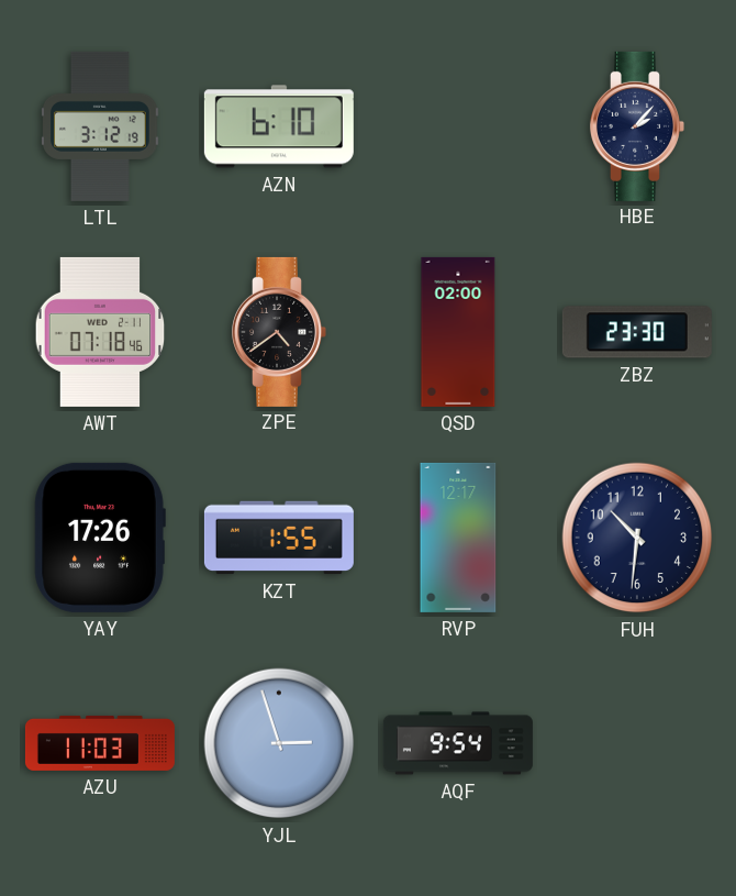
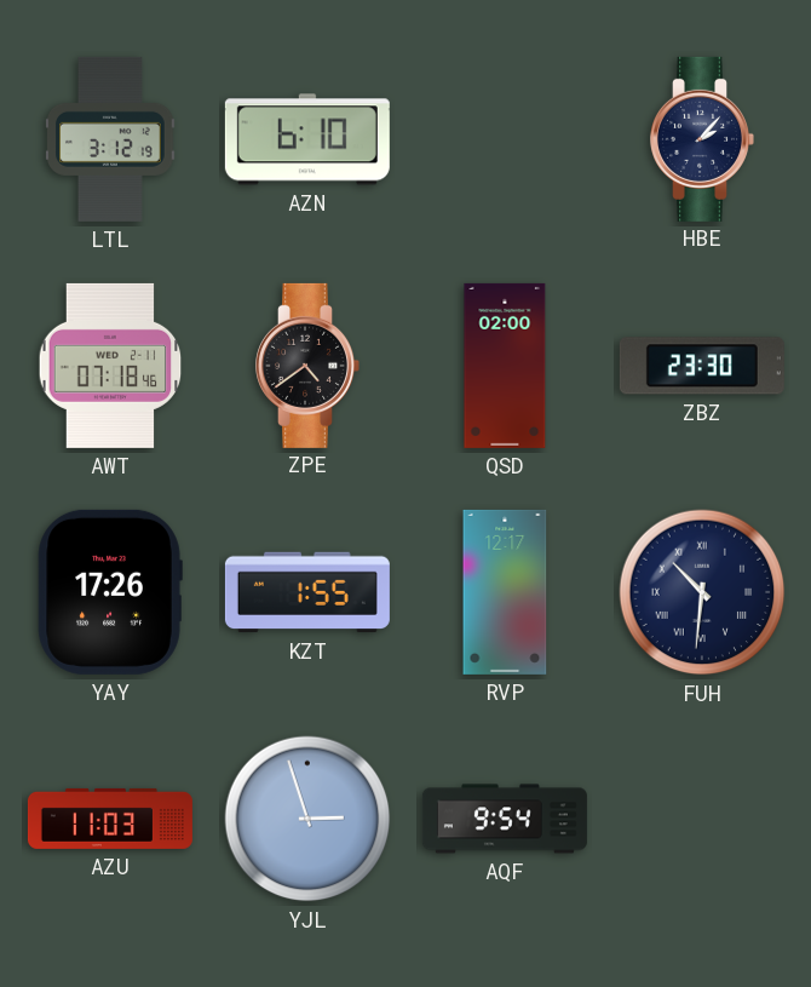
FUH numerals: Arabic -> Roman (702, 592)
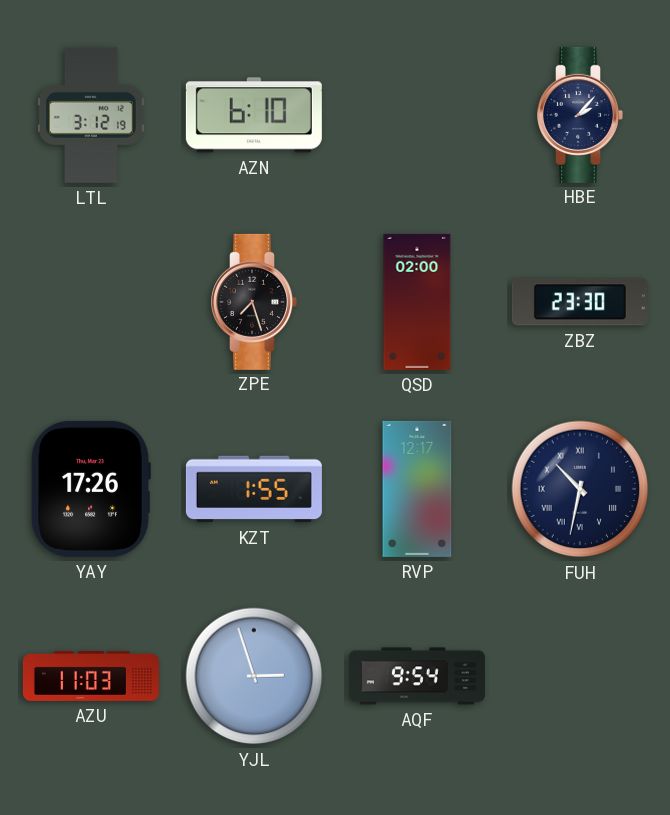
AWT: 07:18 -> none (110, 366)
ZPE: 4:39 -> 7:27 (254, 302)
FUH: 10:31 -> 10:32 (580, 489)
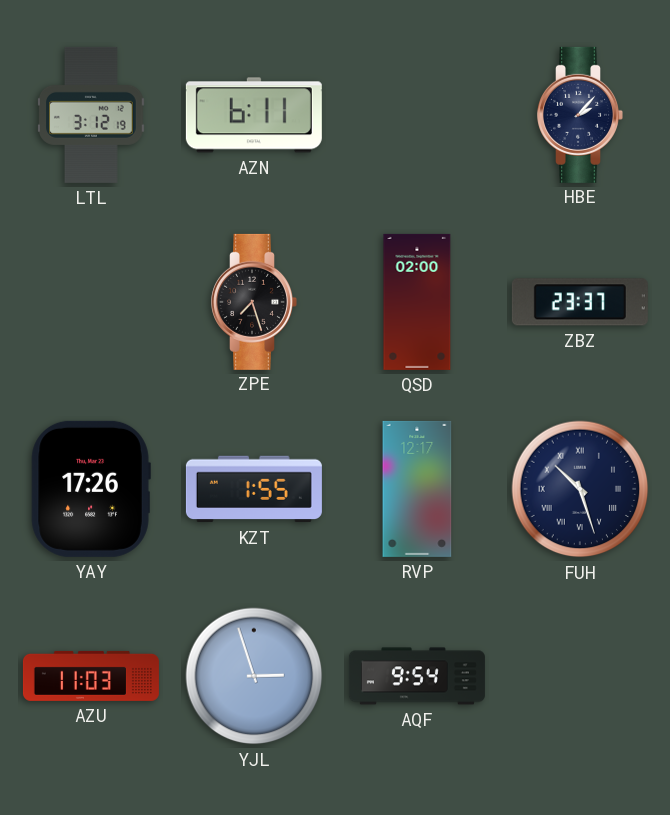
AZN: 6:10 -> 6:11 (254, 115)
ZBZ: 23:30 -> 23:37 (580, 302)
FUH: 10:32 -> 10:27 (580, 489)
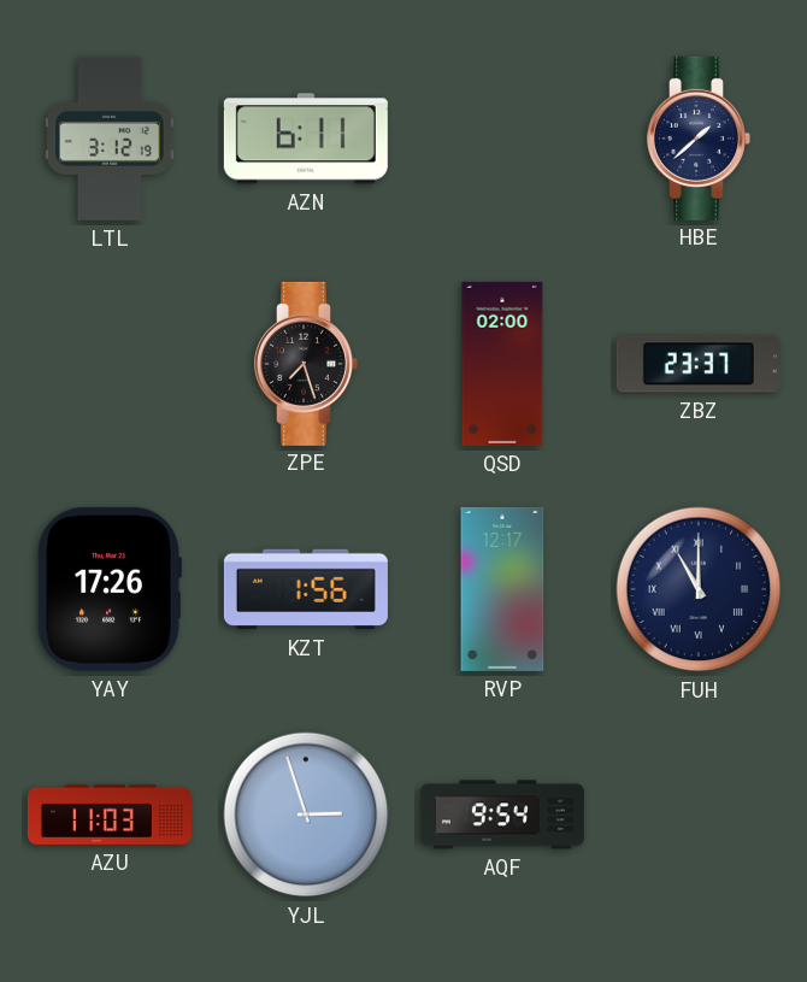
HBE: 2:07 -> 1:38 (699, 139)
KZT: 1:55 -> 1:56 (306, 589)
FUH: 10:27 -> 11:00 (699, 589)
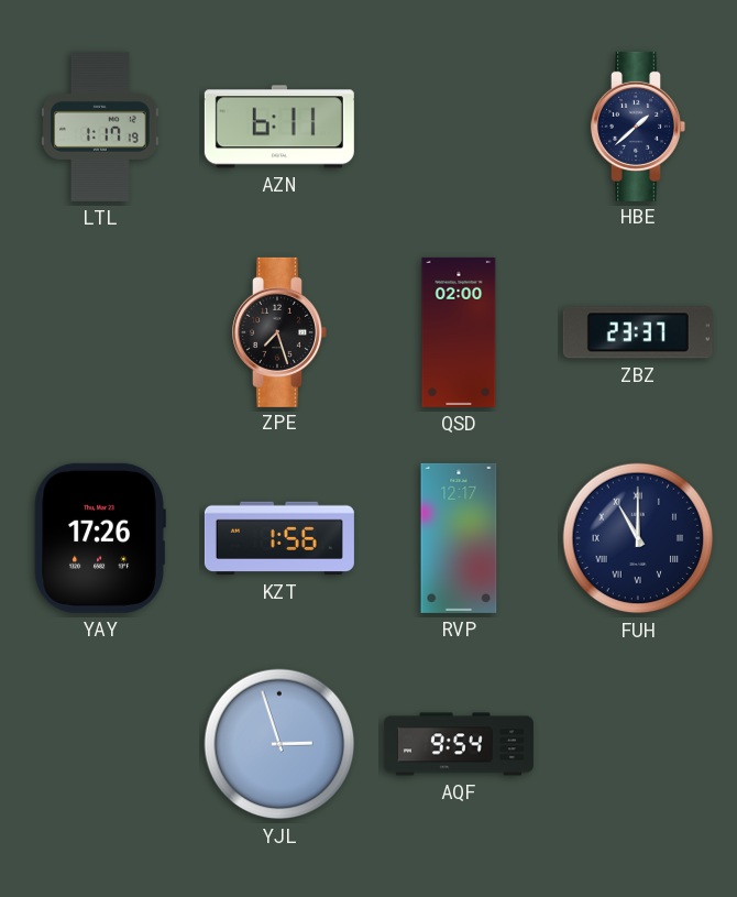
LTL: 3:12 -> 1:17 (100, 127)
AZU: 11:03 -> none (110, 815)
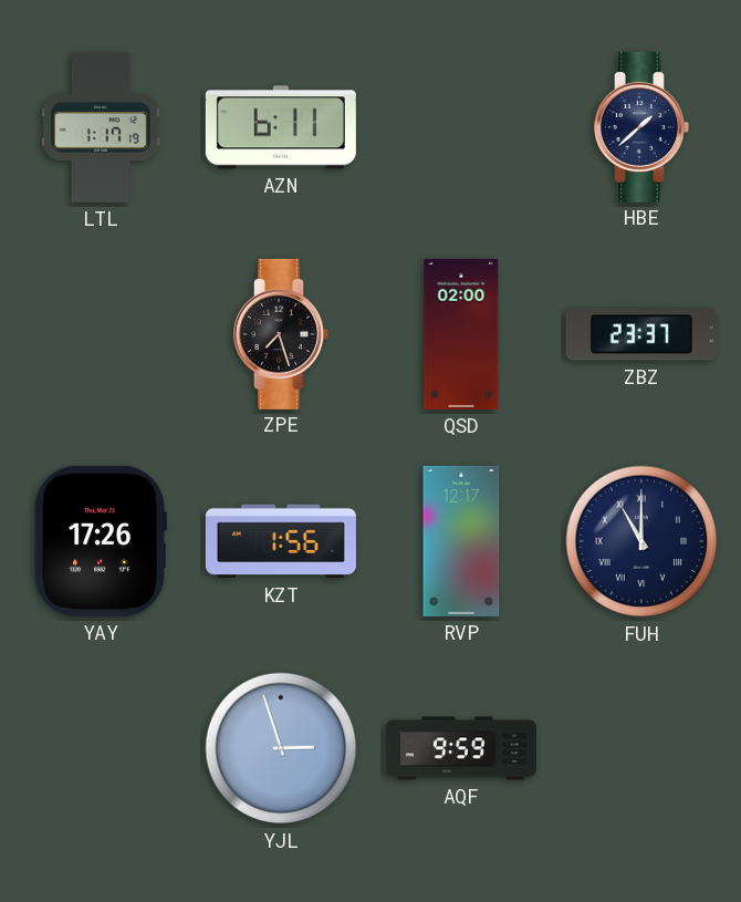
AQF: 9:54 -> 9:59 (461, 748)
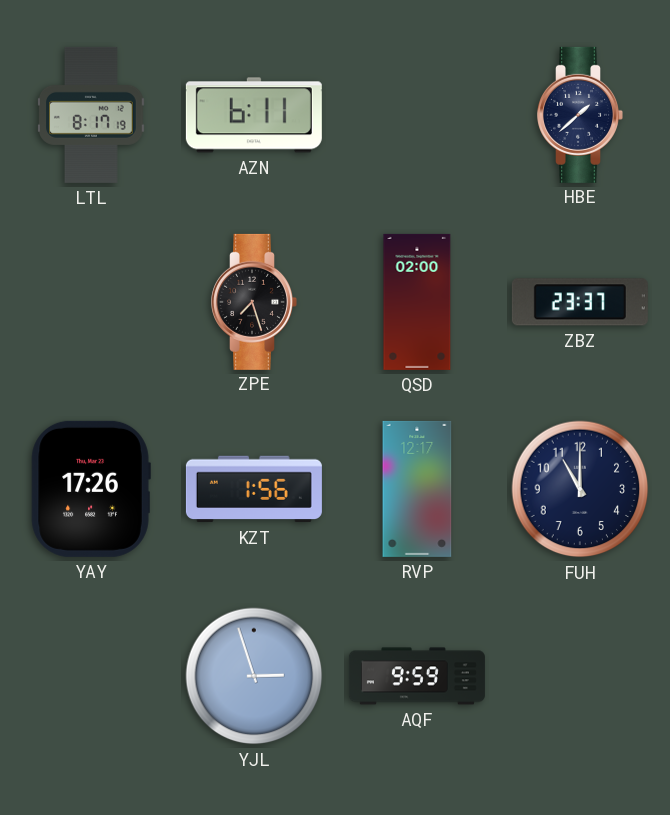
LTL: 1:17 -> 8:17 (91, 115)
FUH numerals: Roman -> Arabic (580, 489)
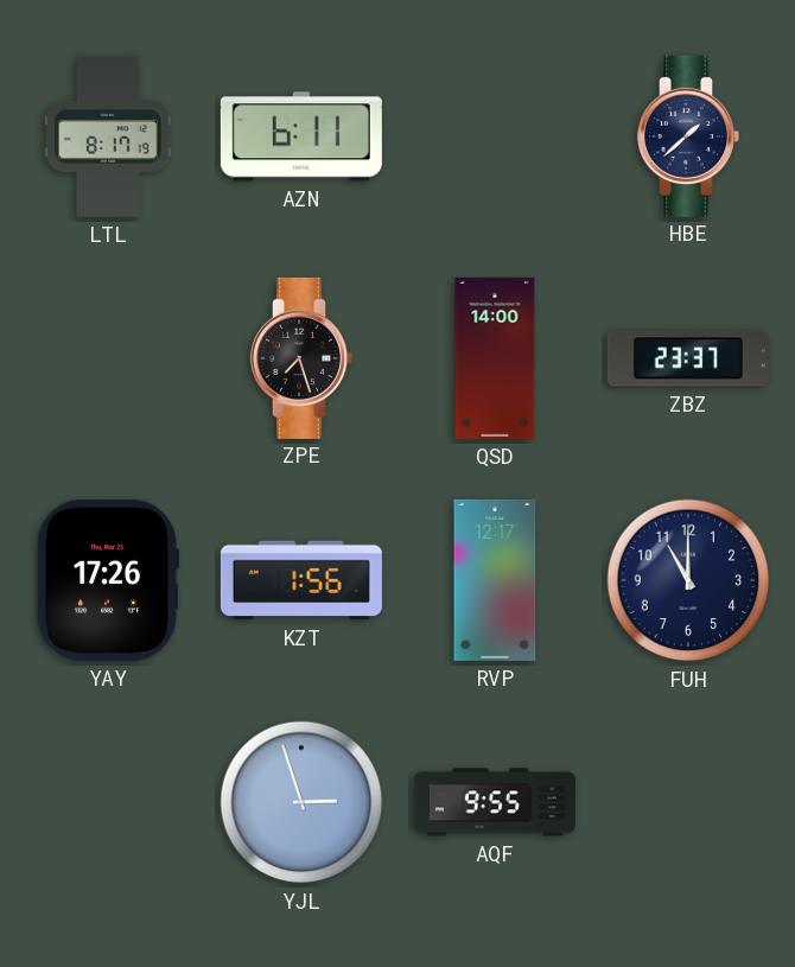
QSD: 02:00 -> 14:00 (495, 358)
AQF: 9:59 -> 9:55 (495, 802)
